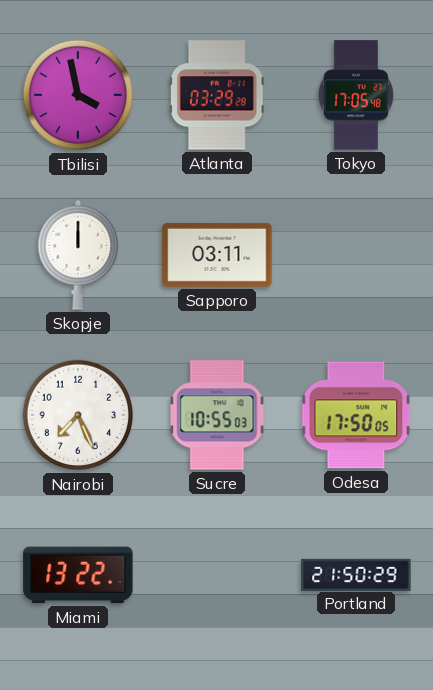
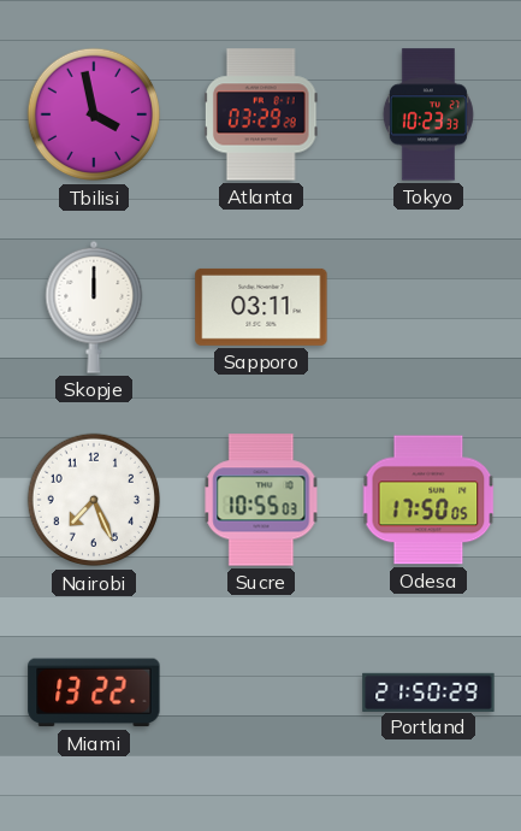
Tokyo: 17:05 -> 10:23 (428, 114)
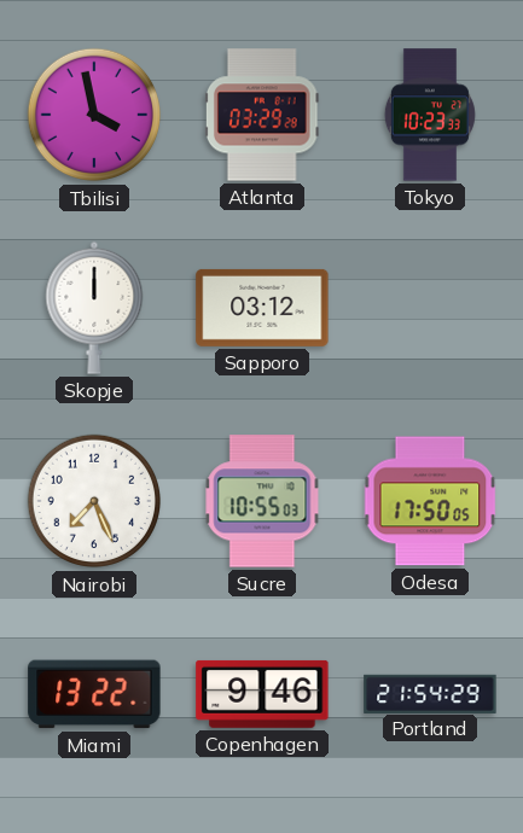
Sapporo: 03:11 -> 03:12 (262, 308)
Copenhagen: none -> 9:46 (262, 694)
Portland: 21:50 -> 21:54 (430, 693)
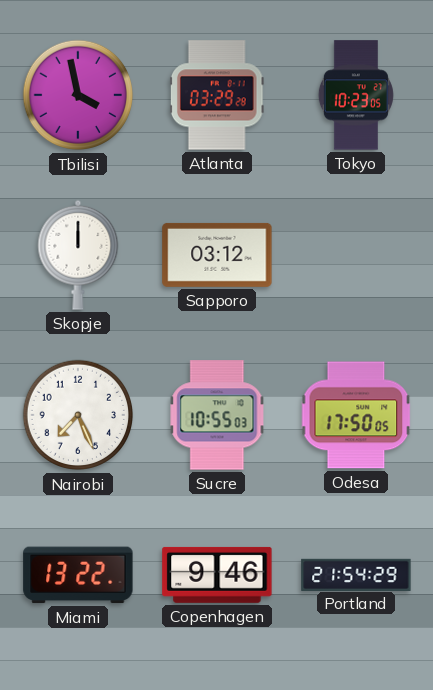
Tokyo: 10:23:33 -> 10:23:05 (356, 95)
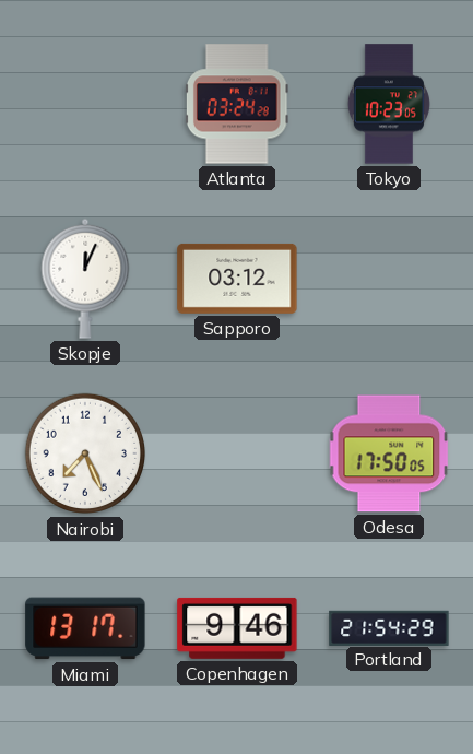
Tbilisi: 3:58 -> none (78, 95)
Atlanta: 03:29 -> 03:24 (237, 104)
Skopje: 12:00 -> 12:04 (85, 279)
Sucre: 10:55 -> none (217, 415)
Miami: 13:22 -> 13:17 (85, 628)
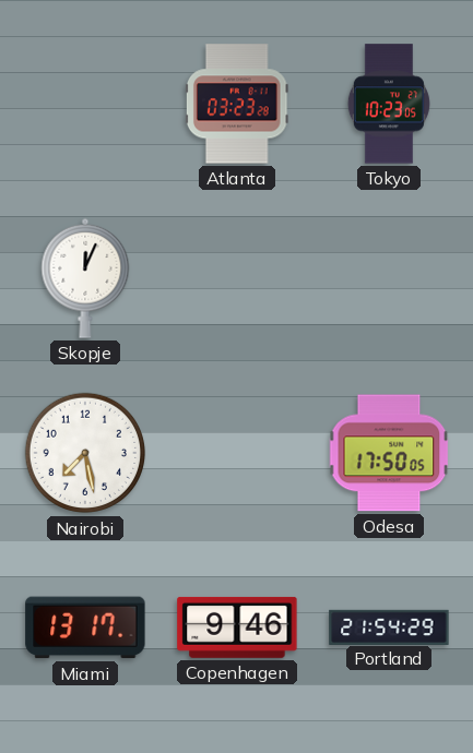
Atlanta: 03:24 -> 03:23 (237, 104)
Sapporo: 03:12 -> none (237, 279)
Nairobi: 7:26 -> 7:28 (85, 453)
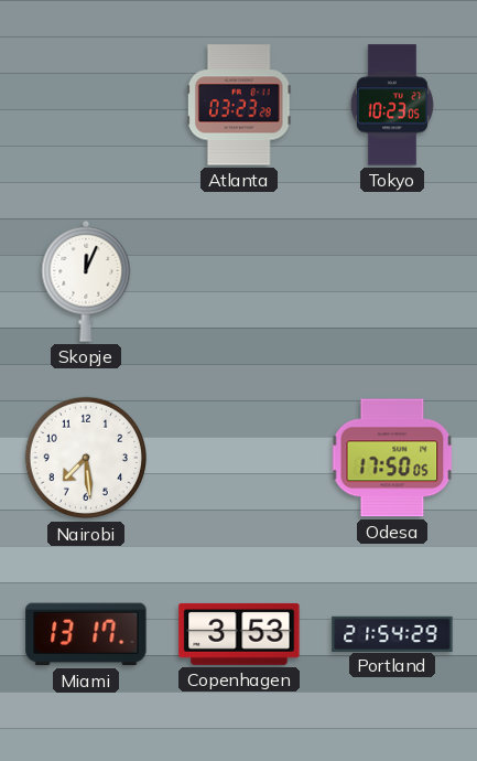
Nairobi: 7:28 -> 7:29 (86, 458)
Copenhagen: 9:46 -> 3:53 (239, 634)
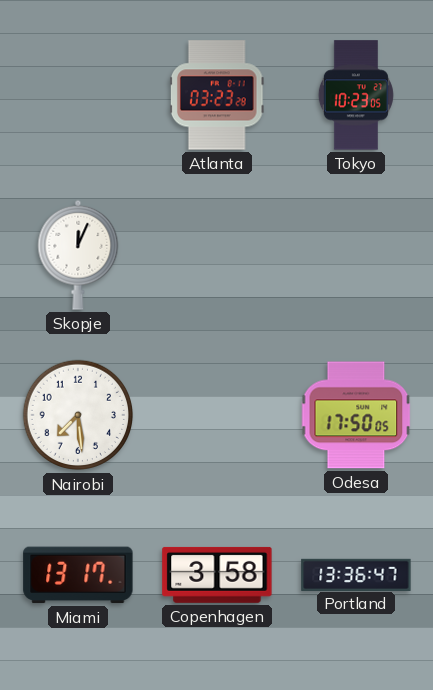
Copenhagen: 3:53 -> 3:58 (217, 575)
Portland: 21:54 -> 13:36 (356, 574)
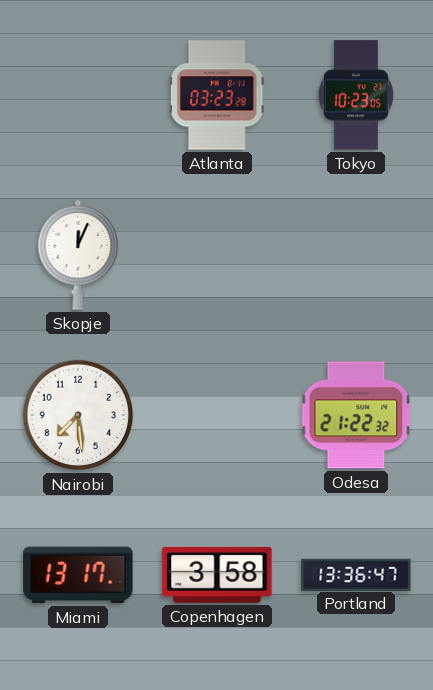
Odesa: 17:50 -> 21:22 (356, 415)
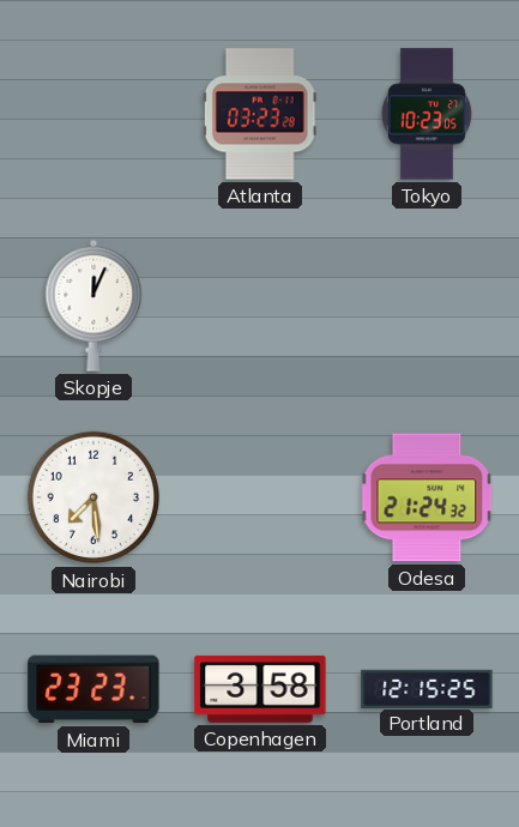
Odesa: 21:22 -> 21:24 (427, 497)
Miami: 13:17 -> 23:23 (93, 689)
Portland: 13:36 -> 12:15 (427, 688)
